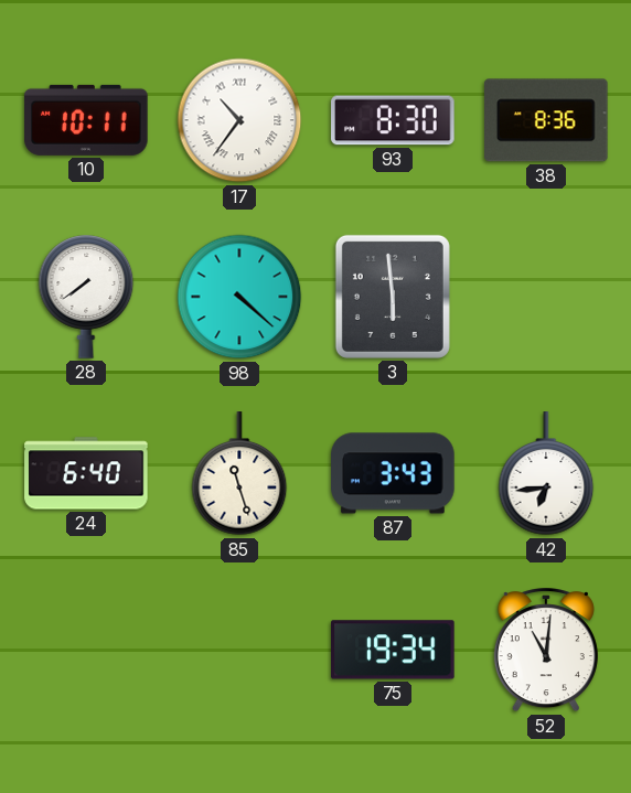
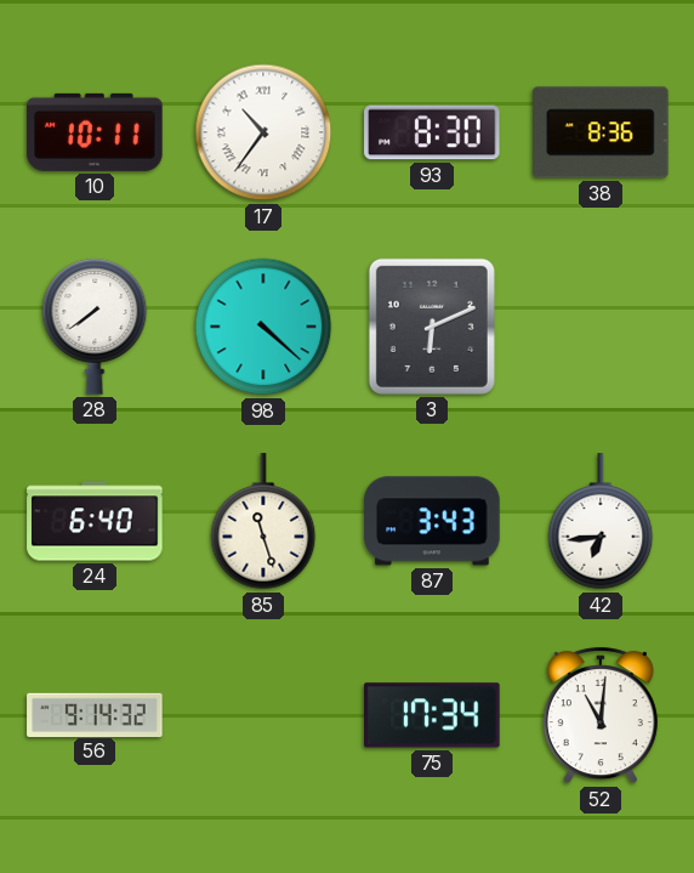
3: 5:59 -> 6:11 (432, 327)
56: none -> 9:14 (95, 714)
75: 19:34 -> 17:34 (432, 715)
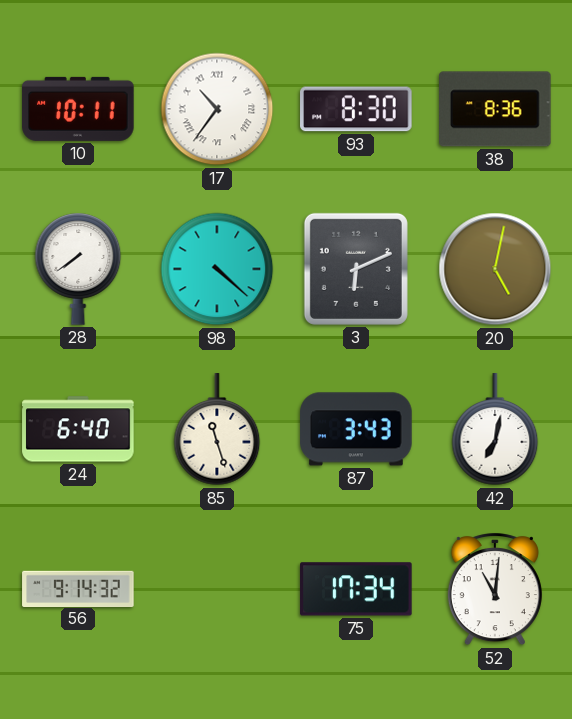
20: none -> 5:02 (495, 269)
42: 6:44 -> 7:02 (495, 430)
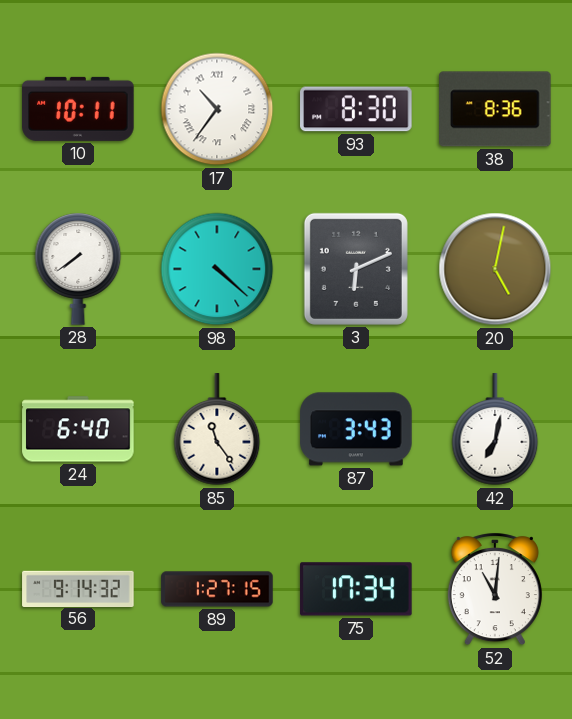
85: 11:27 -> 11:24 (217, 430)
89: none -> 1:27 (217, 589)
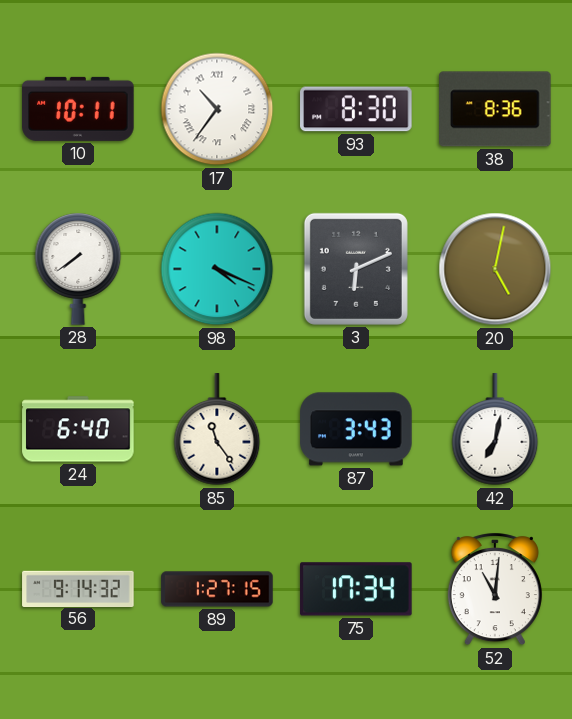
98: 4:22 -> 4:19 (217, 269)
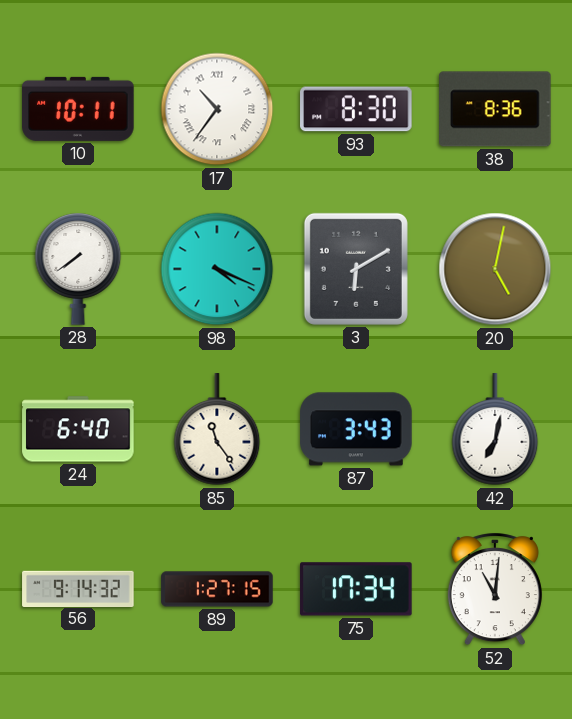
3: 6:11 -> 6:10 (356, 269)
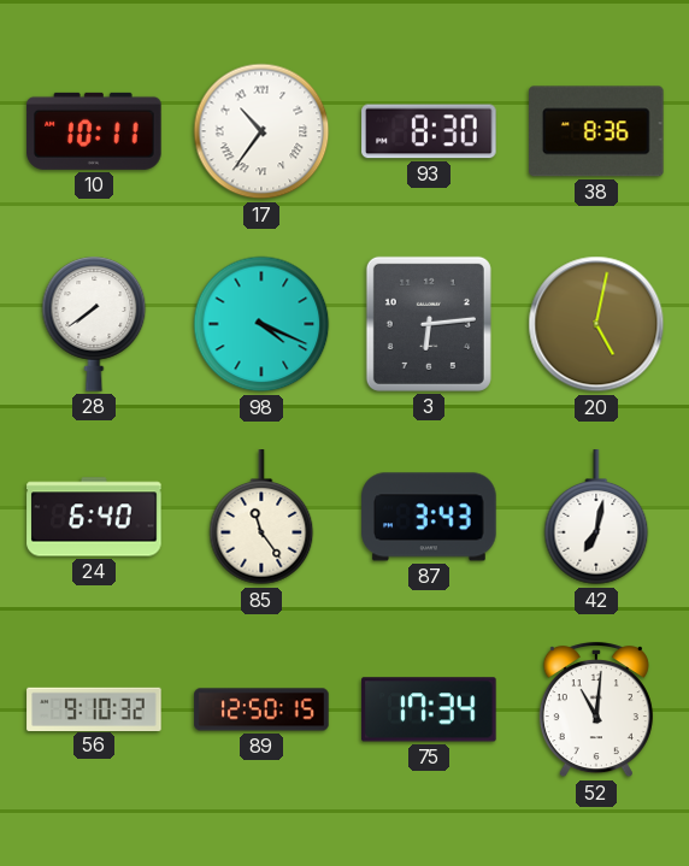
3: 6:10 -> 6:14 (429, 324)
56: 9:14 -> 9:10 (94, 708)
89: 1:27 -> 12:50 (261, 709)
